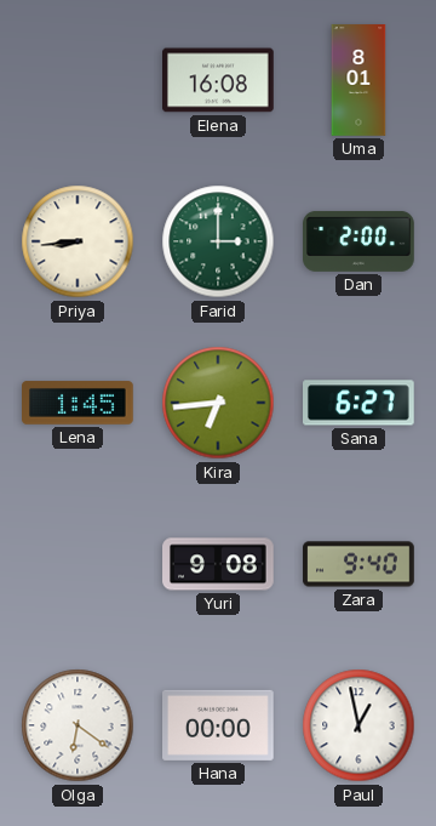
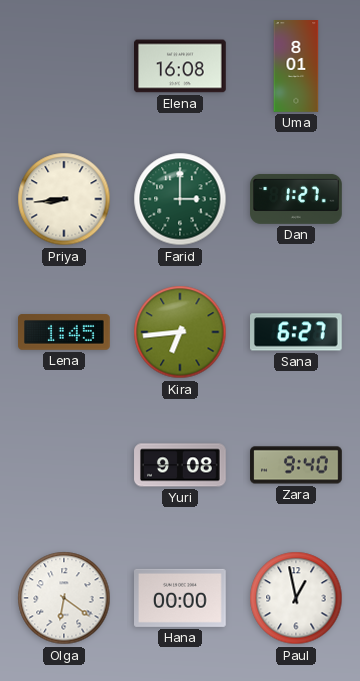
Dan: 2:00 -> 1:27 (296, 199)
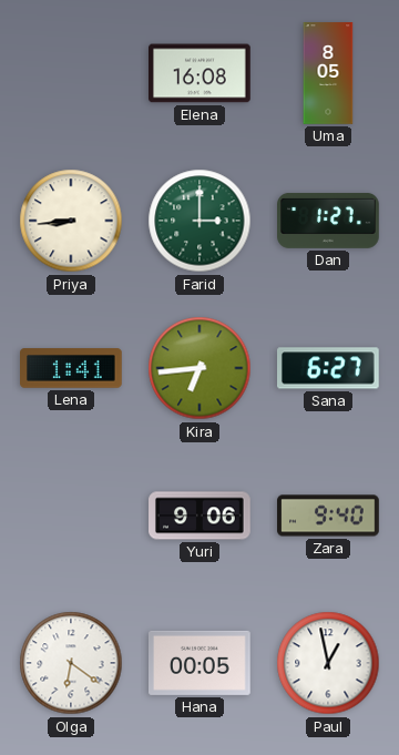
Uma: 8:01 -> 8:05 (328, 73)
Lena: 1:45 -> 1:41 (72, 368)
Yuri: 9:08 -> 9:06 (199, 516)
Hana: 00:00 -> 00:05 (201, 663)
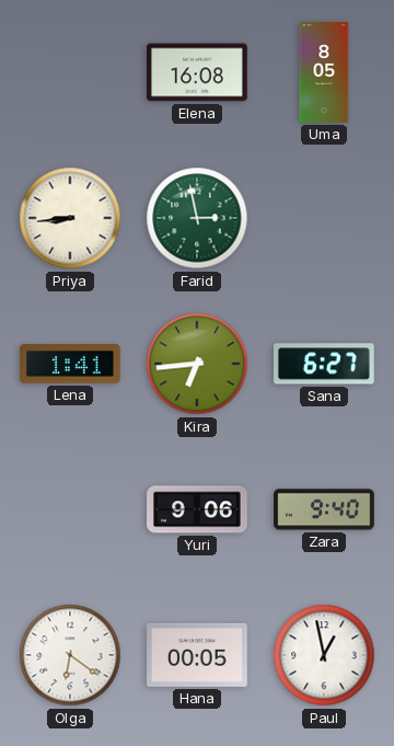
Farid: 3:00 -> 2:58 (197, 218)
Dan: 1:27 -> none (328, 221)
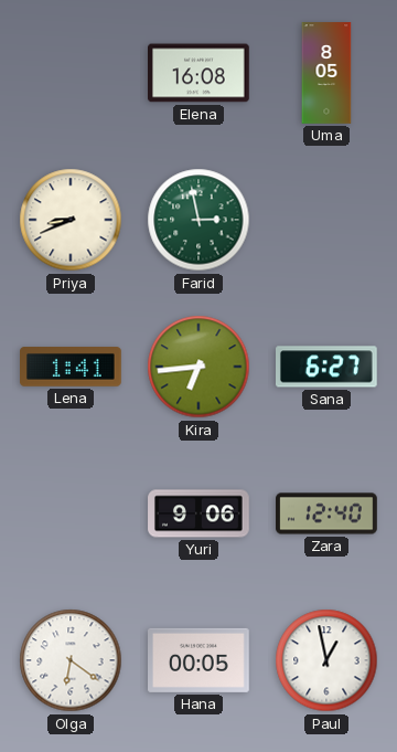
Priya: 8:44 -> 8:41 (71, 220)
Zara: 9:40 -> 12:40 (326, 513)
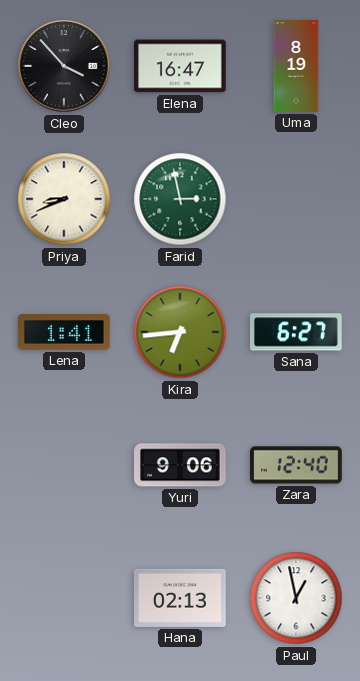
Cleo: none -> 3:53 (64, 66)
Elena: 16:08 -> 16:47 (181, 66)
Uma: 8:05 -> 8:19 (296, 66)
Olga: 6:21 -> none (71, 660)
Hana: 00:05 -> 02:13 (181, 598)
